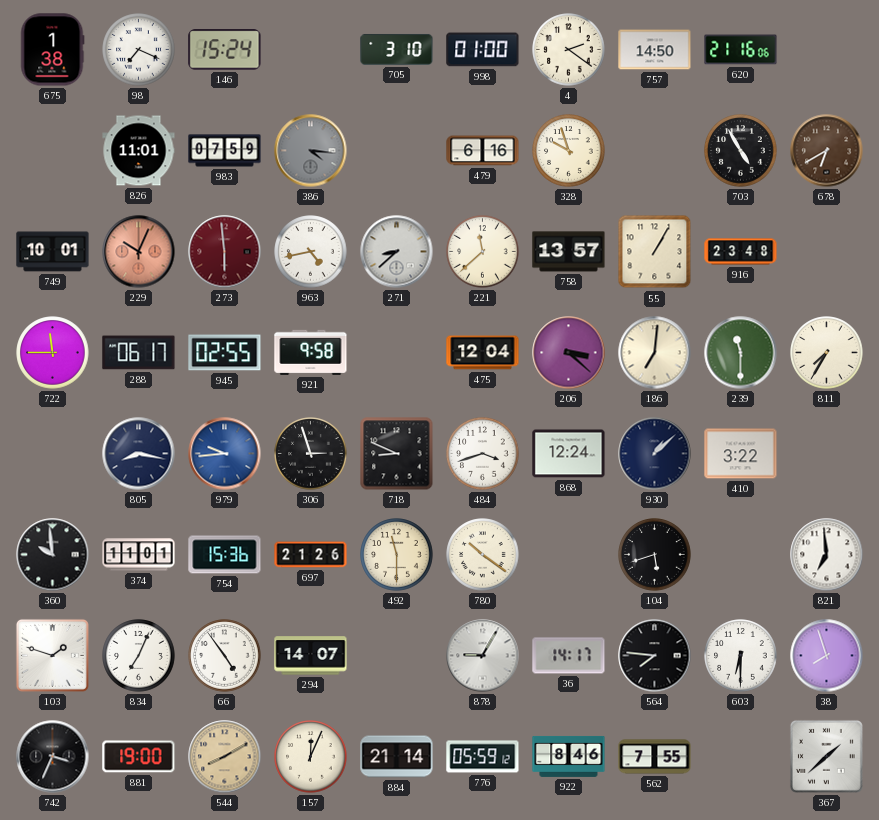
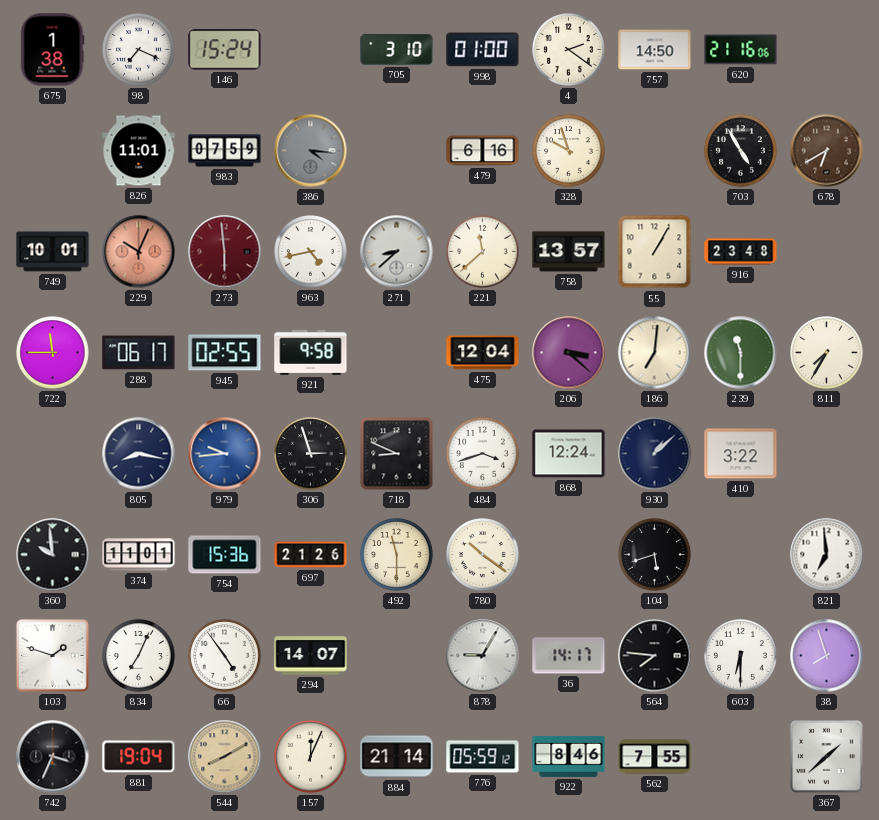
881: 19:00 -> 19:04 (139, 757)
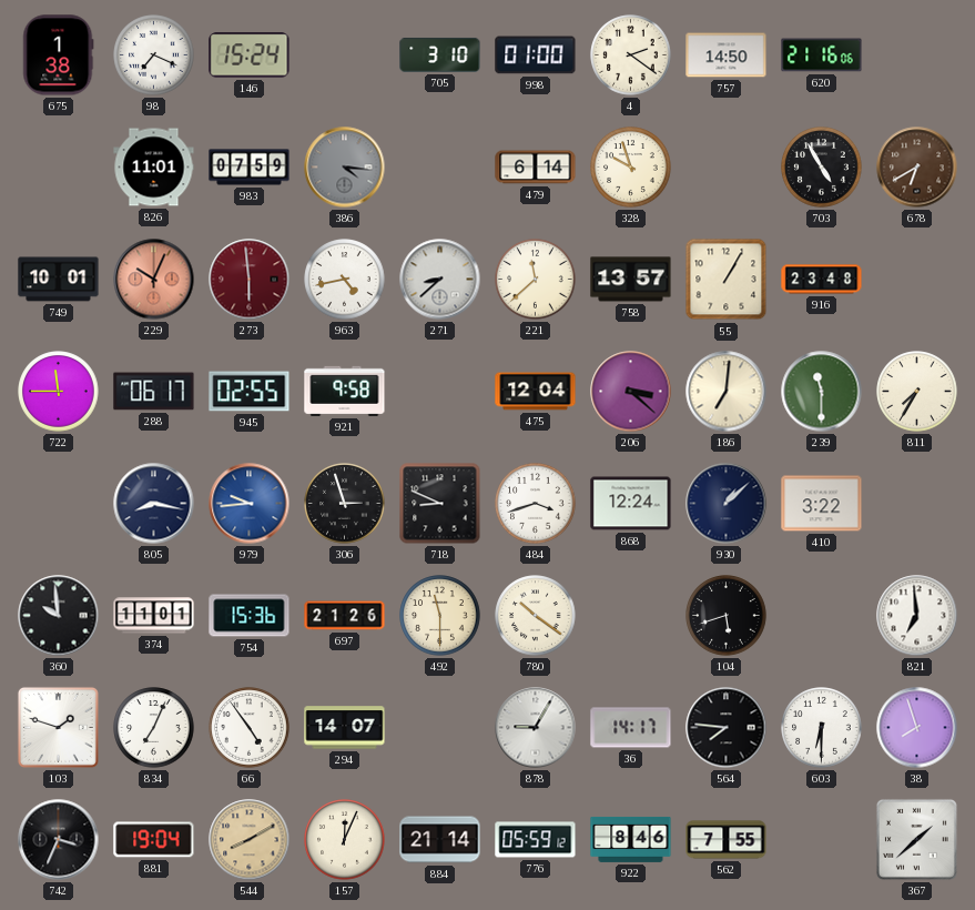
479: 6:16 -> 6:14 (536, 168)
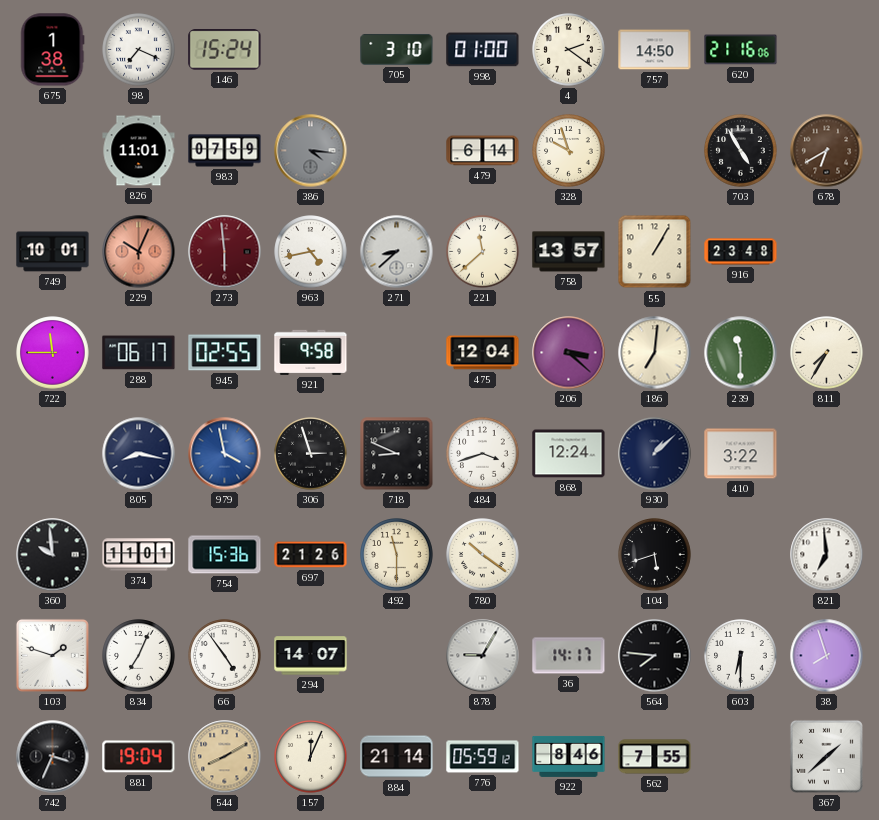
979: 9:44 -> 3:58 (225, 454)
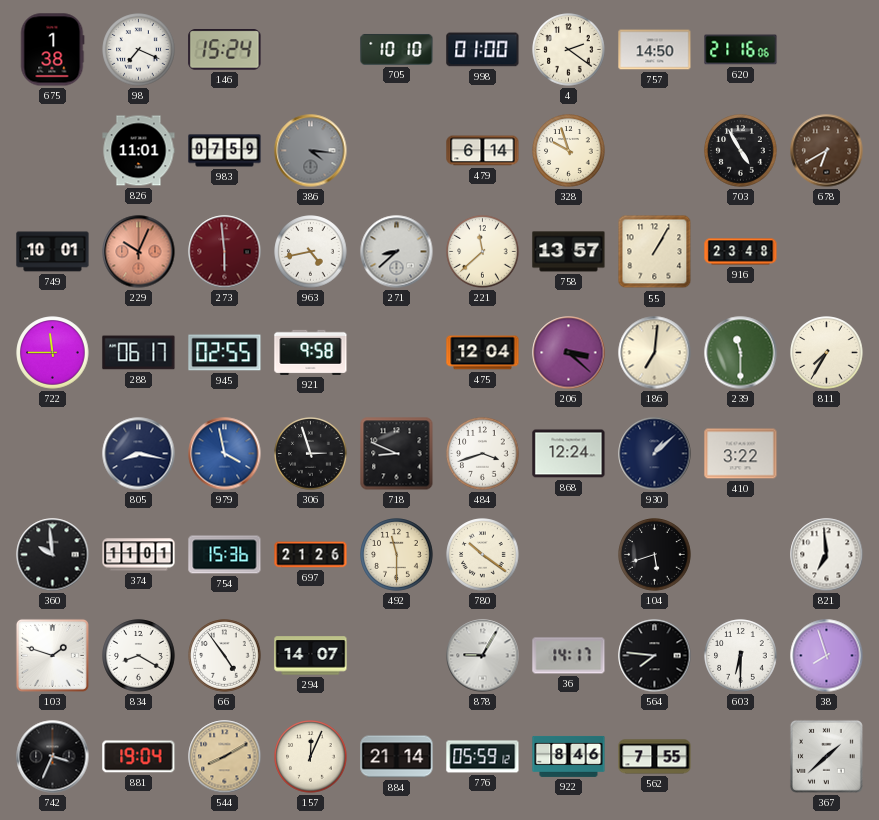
705: 3:10 -> 10:10 (397, 49)
834: 7:04 -> 8:20 (139, 656)
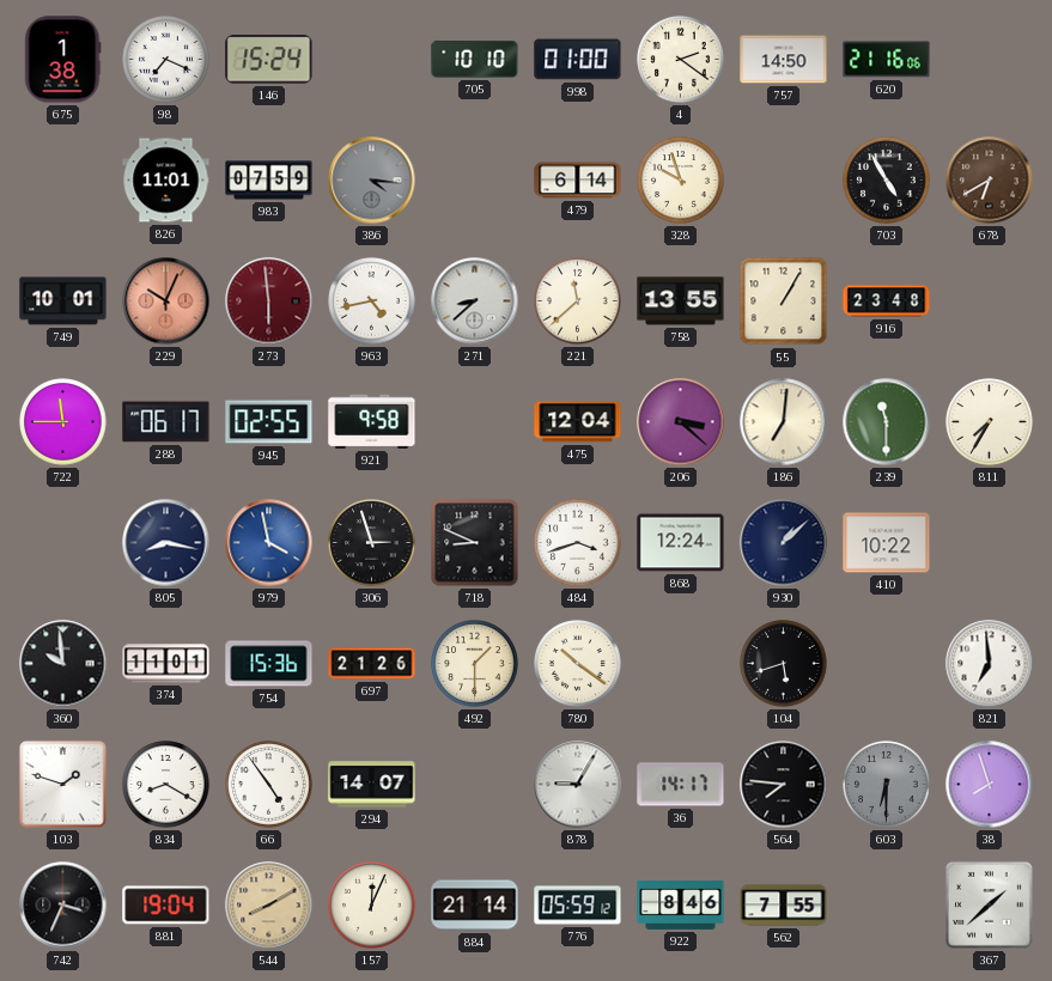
758: 13:57 -> 13:55 (681, 301)
410: 3:22 -> 10:22 (887, 543)
492: 11:30 -> 1:30 (475, 664)
603 dial: white -> grey (887, 785)
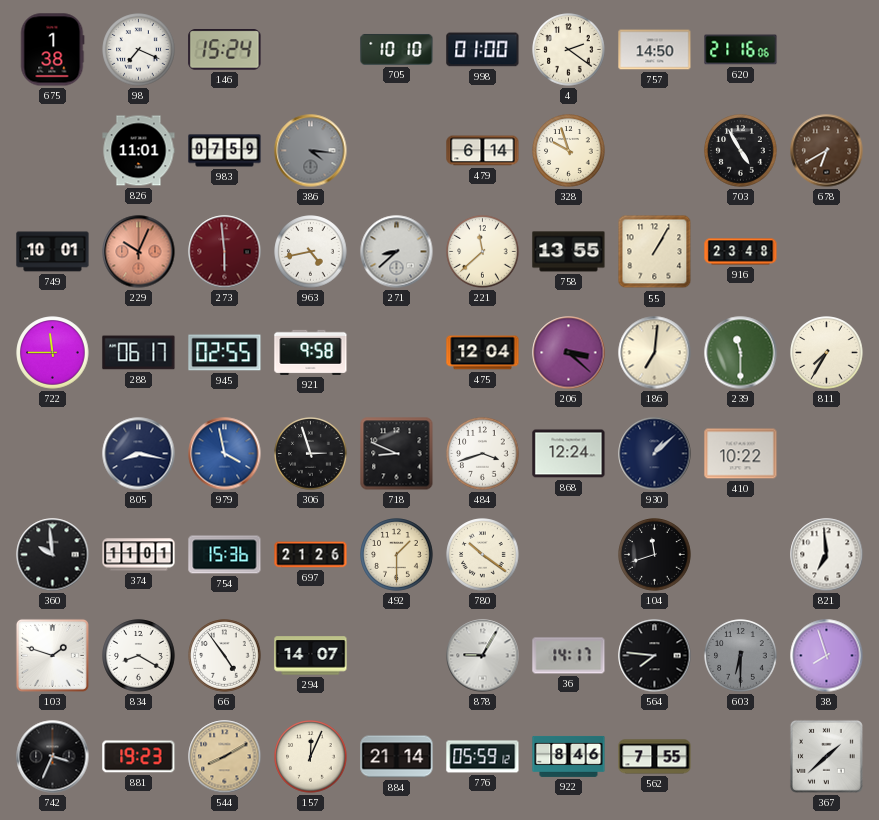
104: 5:42 -> 11:42 (655, 555)
881: 19:04 -> 19:23 (139, 757)
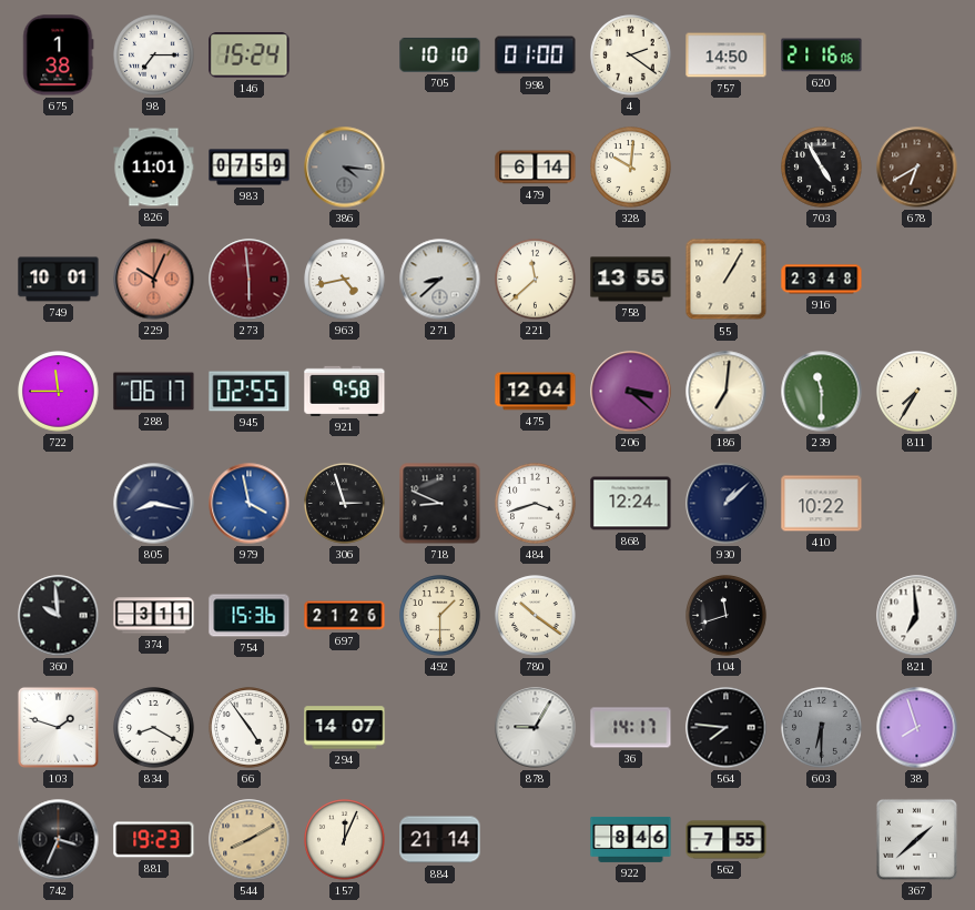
98: 7:19 -> 7:15 (154, 55)
328: 9:57 -> 10:01 (631, 168)
374: 11:01 -> 3:11 (154, 616)
776: 05:59 -> none (483, 757)
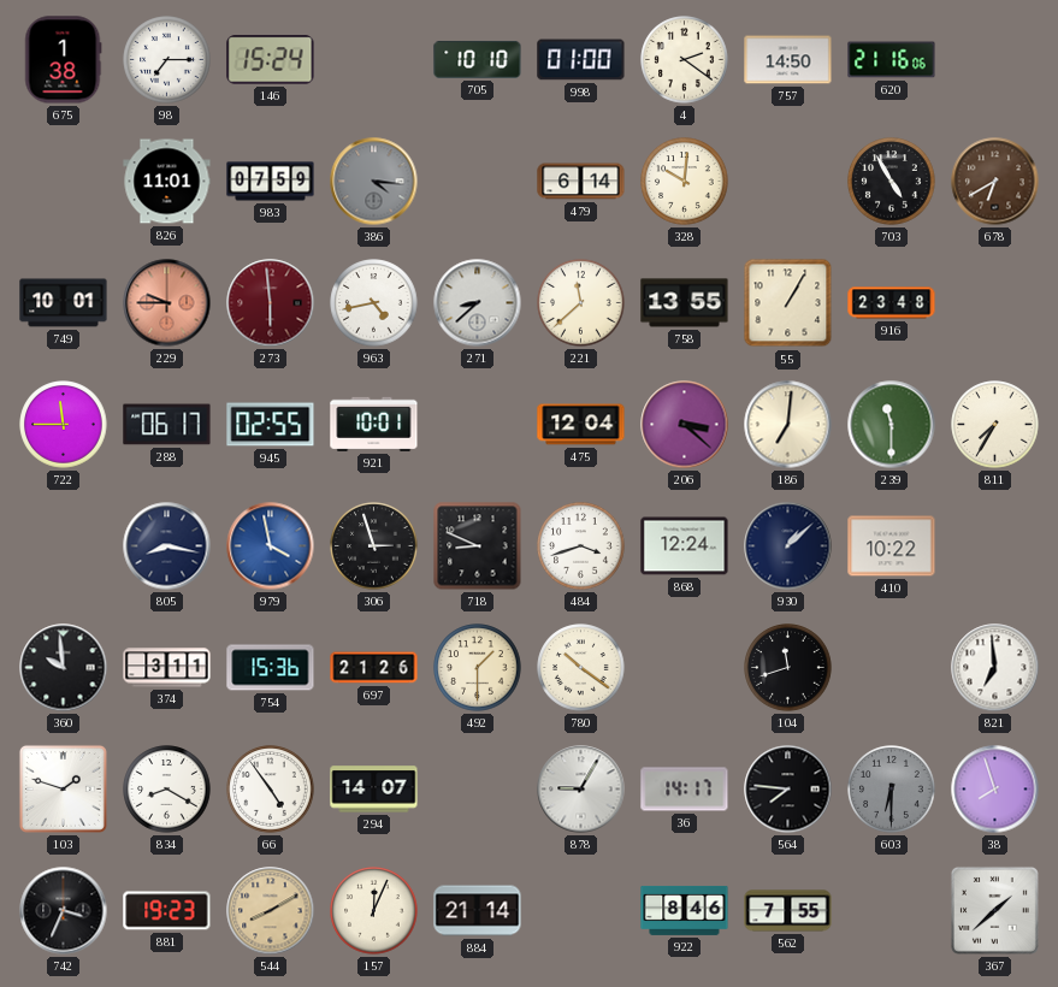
229: 10:04 -> 9:45 (167, 303)
921: 9:58 -> 10:01 (374, 424)
